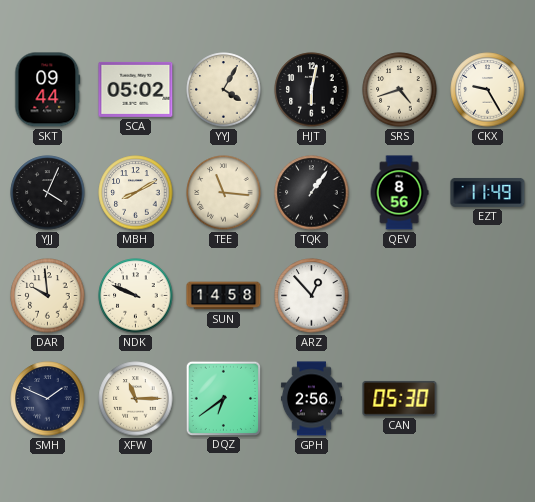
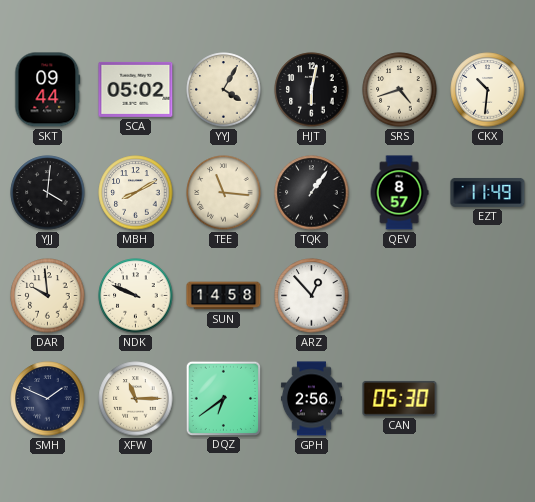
CKX: 9:25 -> 10:31 (488, 90)
YJJ: 4:04 -> 4:01 (48, 193)
QEV: 8:56 -> 8:57 (399, 193)
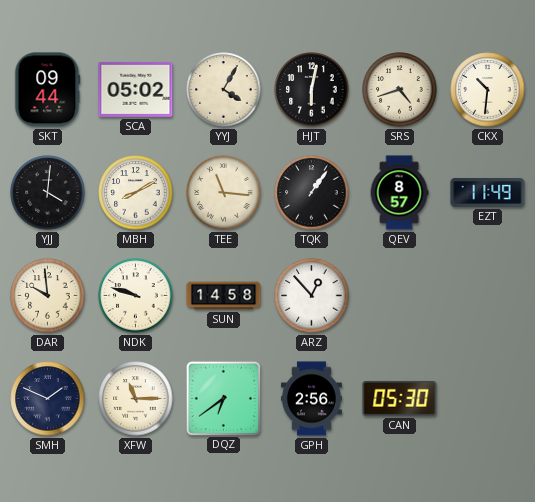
NDK: 9:49 -> 9:48 (136, 296)
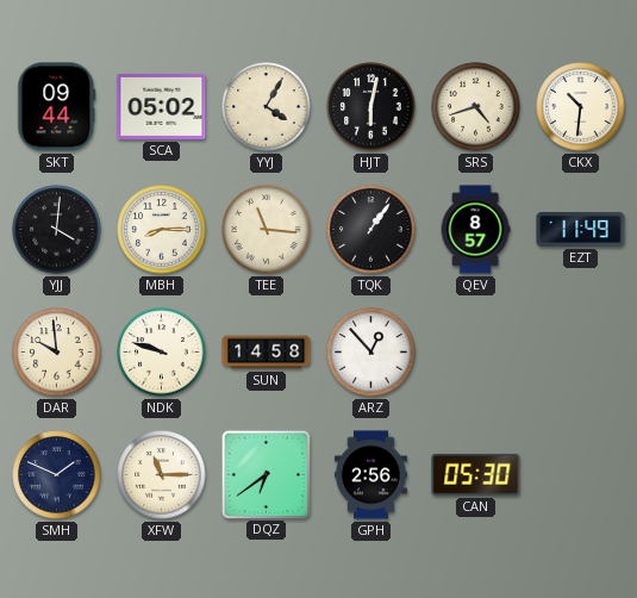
MBH: 8:10 -> 8:15 (162, 230)
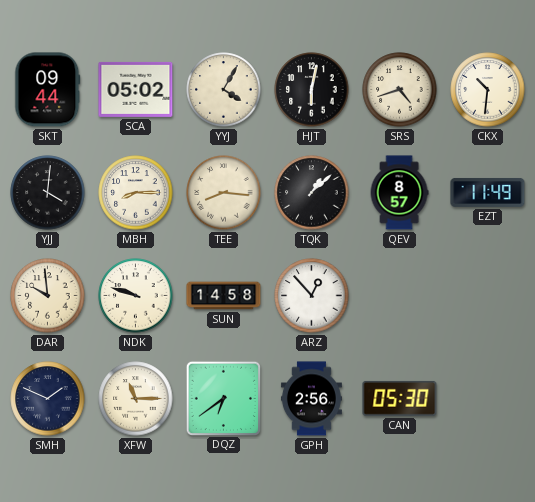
TEE: 11:16 -> 8:16 (224, 193)
TQK: 1:06 -> 1:08 (312, 193)
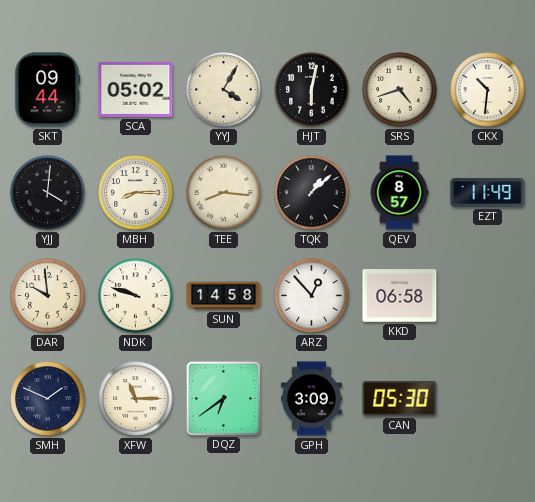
KKD: none -> 06:58 (400, 296)
GPH: 2:56 -> 3:09 (311, 399)
